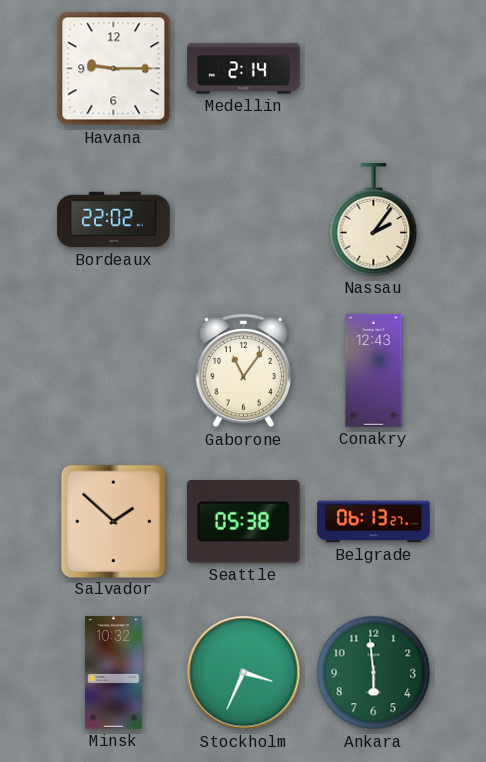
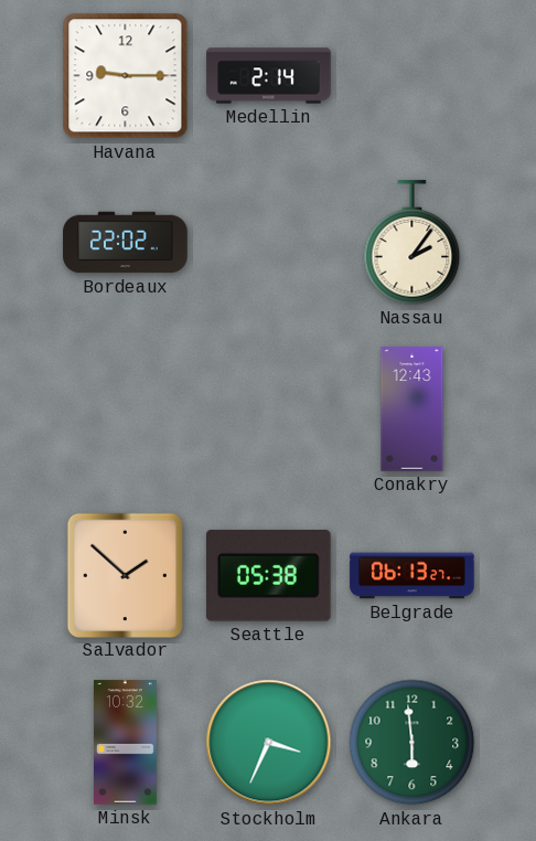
Gaborone: 11:06 -> none (244, 371)
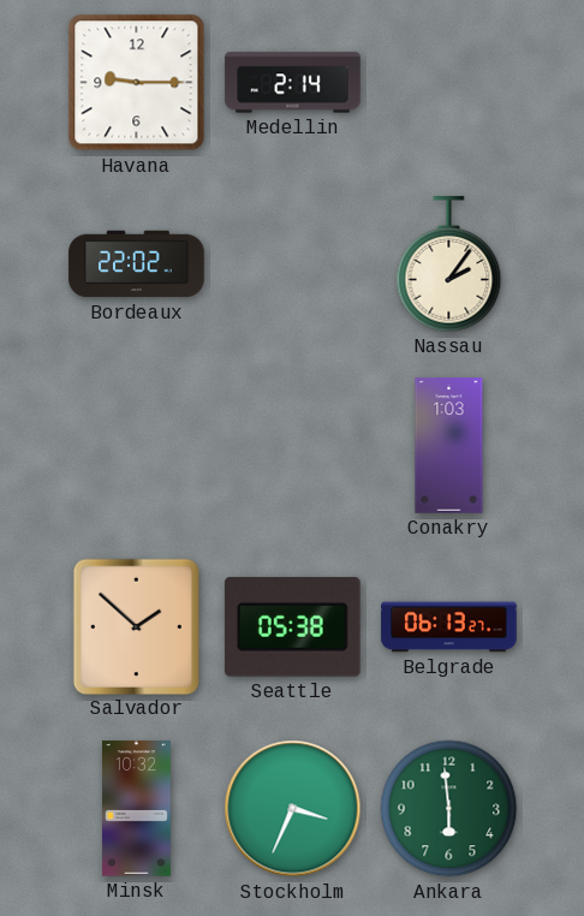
Conakry: 12:43 -> 1:03 (449, 446)
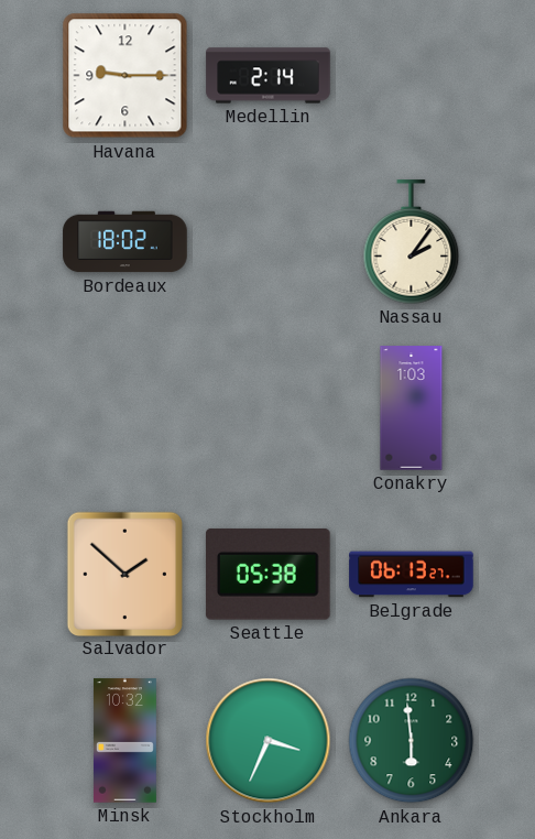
Bordeaux: 22:02 -> 18:02 (125, 242)
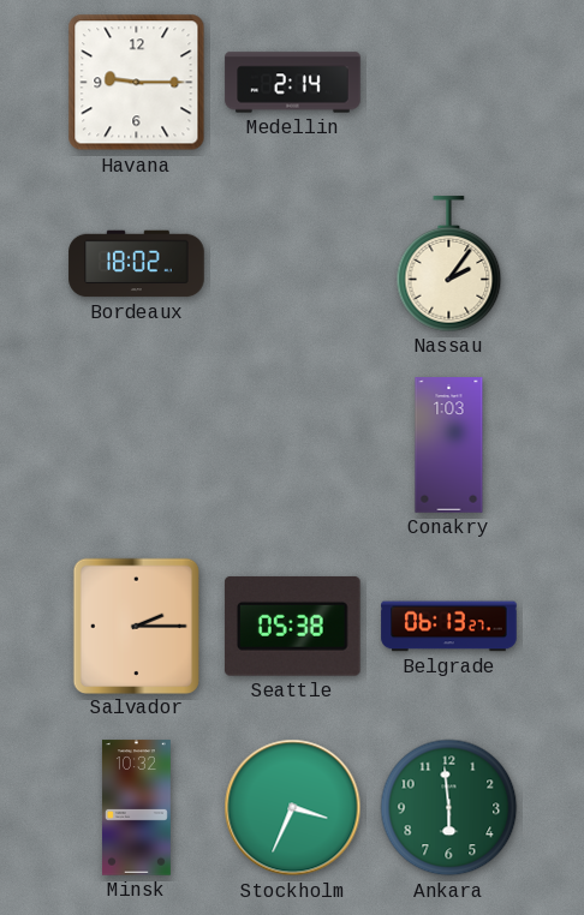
Salvador: 1:52 -> 2:15 (136, 626)
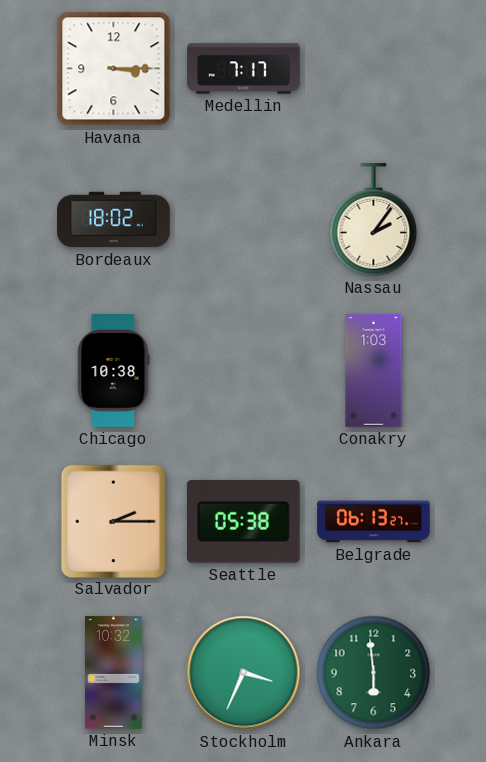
Havana: 9:15 -> 3:15 (114, 69)
Medellin: 2:14 -> 7:17 (244, 69)
Chicago: none -> 10:38 (114, 371)
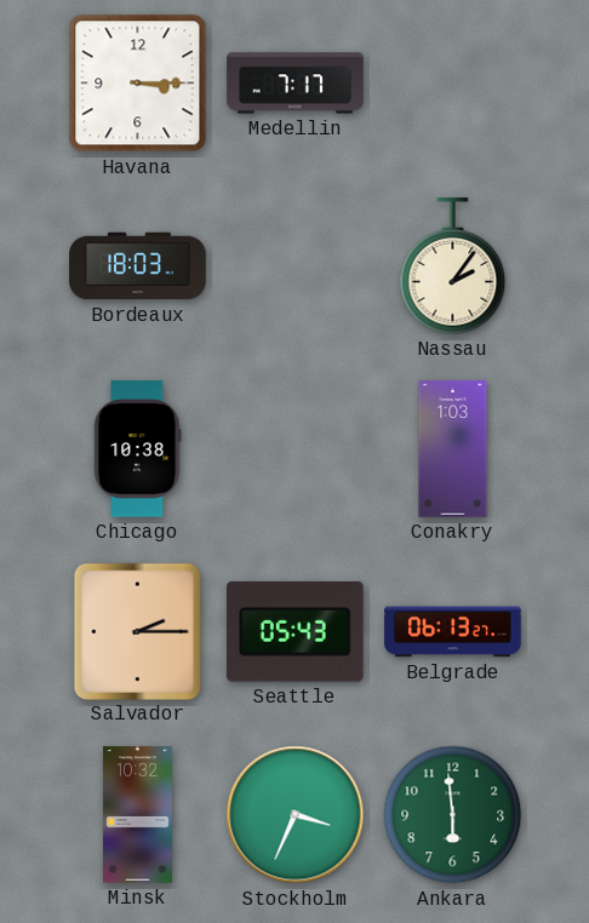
Bordeaux: 18:02 -> 18:03 (138, 266)
Seattle: 05:38 -> 05:43 (294, 631)
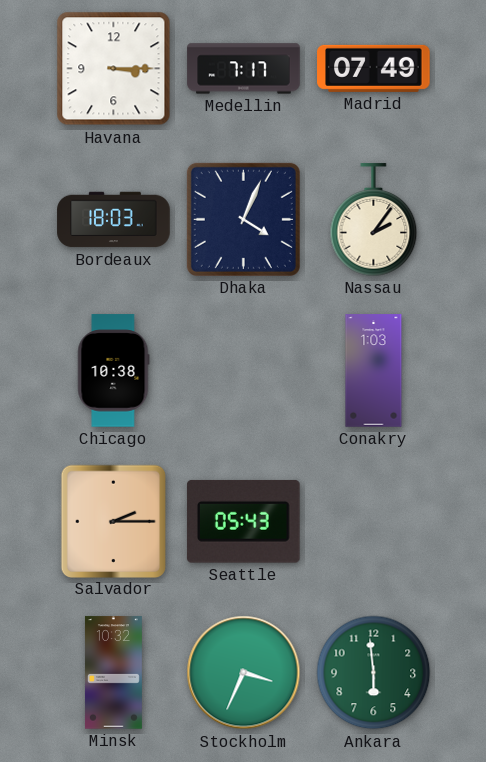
Madrid: none -> 07:49 (374, 68)
Dhaka: none -> 4:04 (243, 219)
Belgrade: 06:13 -> none (453, 632)
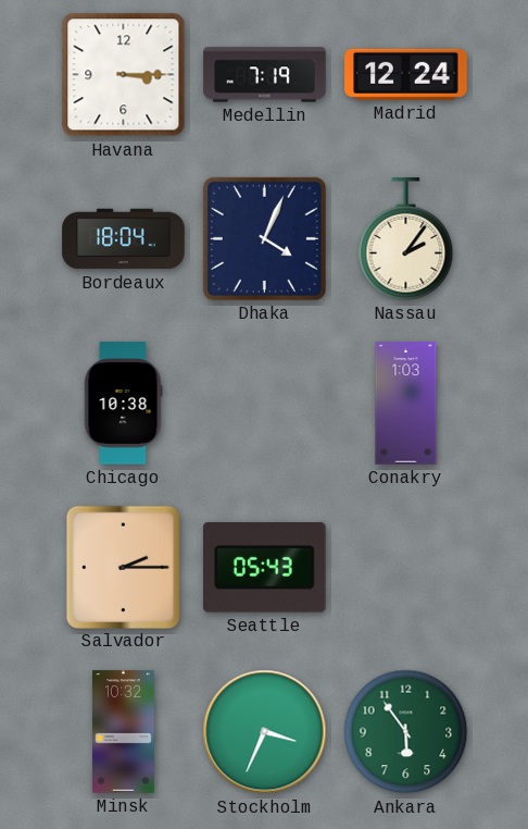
Medellin: 7:17 -> 7:19 (265, 75)
Madrid: 07:49 -> 12:24 (406, 74)
Bordeaux: 18:03 -> 18:04 (124, 239)
Ankara: 5:59 -> 5:54 (406, 732)
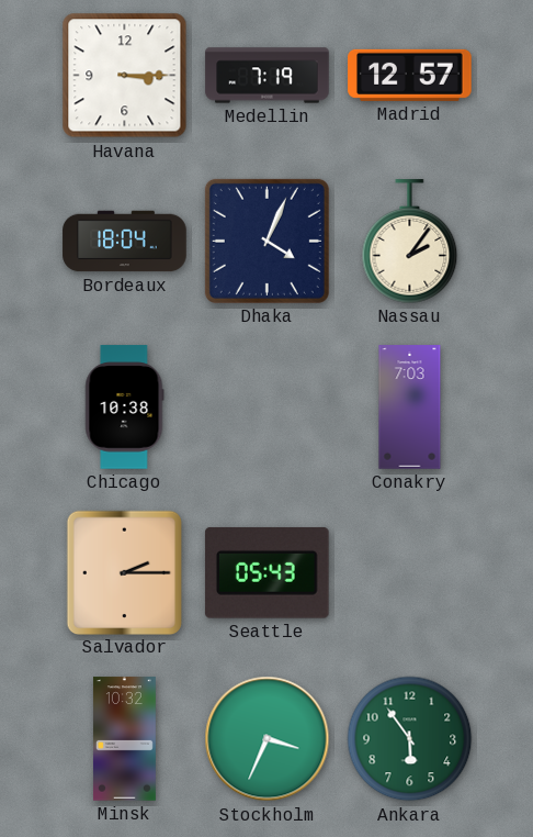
Madrid: 12:24 -> 12:57 (410, 75)
Conakry: 1:03 -> 7:03 (410, 408)
